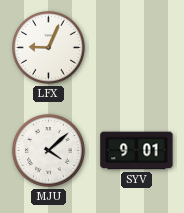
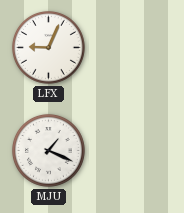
MJU: 4:08 -> 1:19 (48, 150)
SYV: 9:01 -> none (137, 151)
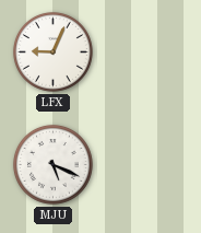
MJU: 1:19 -> 5:19 (52, 164)
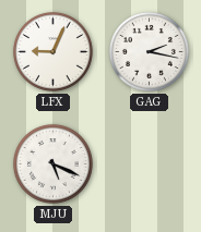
GAG: none -> 2:17 (149, 51)
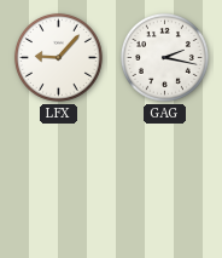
LFX: 9:04 -> 9:07 (58, 57)
MJU: 5:19 -> none (52, 163)
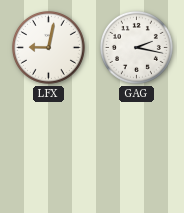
LFX: 9:07 -> 9:02 (48, 47)
